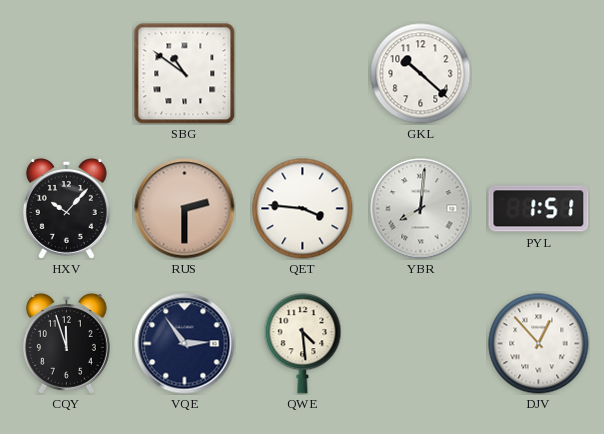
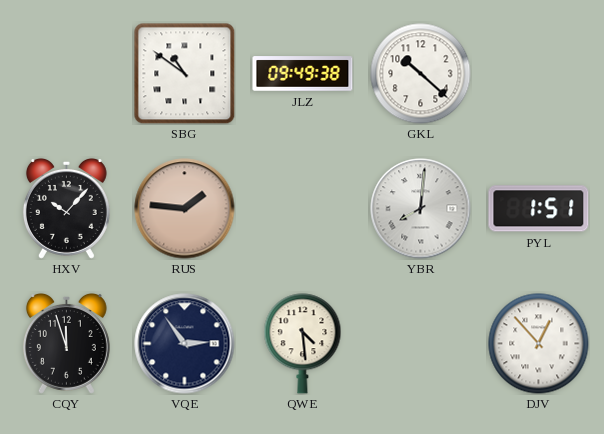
JLZ: none -> 09:49 (303, 74)
RUS: 2:30 -> 1:46 (185, 209)
QET: 3:46 -> none (303, 209)
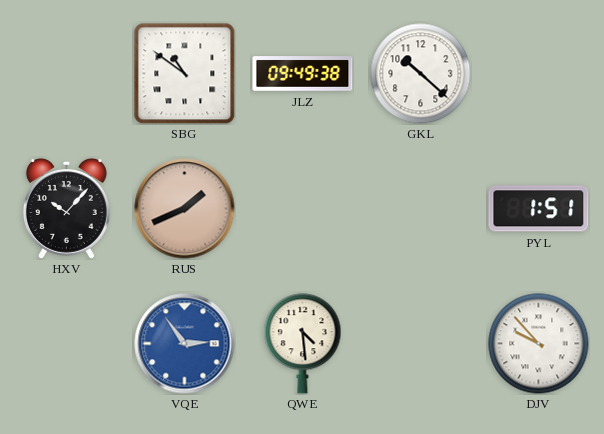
RUS: 1:46 -> 1:41 (185, 209)
YBR: 8:01 -> none (421, 209)
CQY: 11:57 -> none (66, 343)
VQE dial: navy -> blue (185, 344)
DJV: 12:53 -> 9:53 (539, 344)
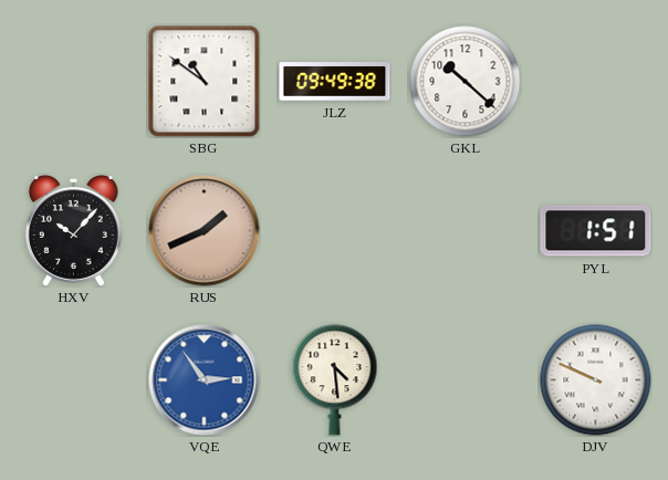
DJV: 9:53 -> 9:49 (596, 380)
